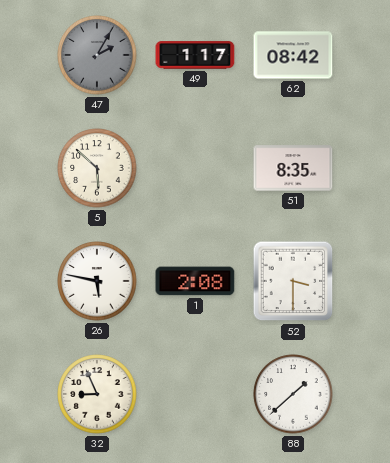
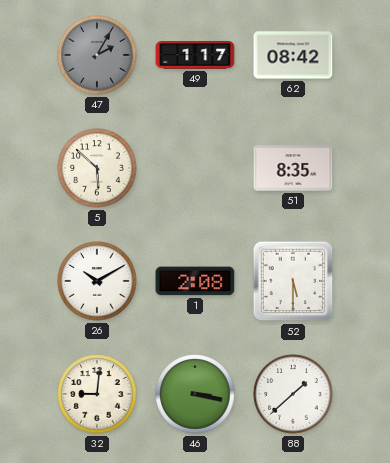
26: 5:47 -> 10:10 (97, 281)
52: 3:30 -> 5:30 (293, 281)
32: 8:56 -> 9:01 (97, 394)
46: none -> 3:17 (195, 394)
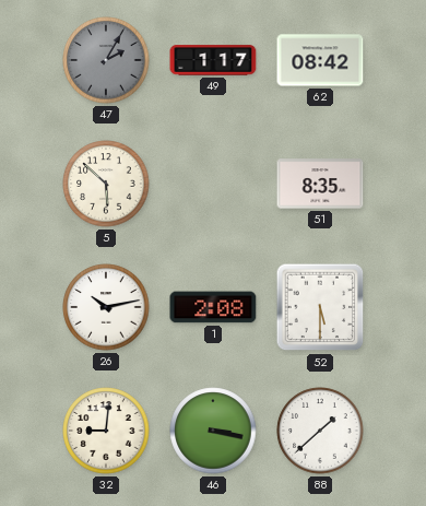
26: 10:10 -> 10:13 (106, 307)
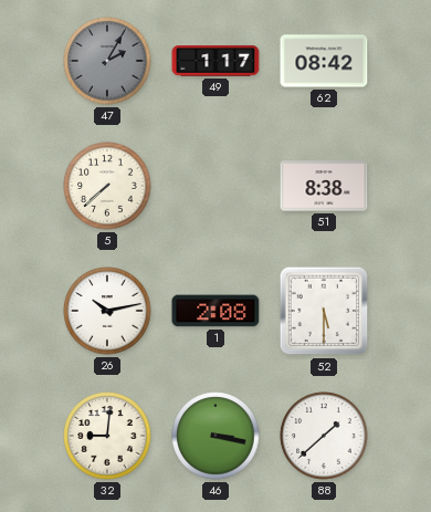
5: 5:52 -> 7:38 (107, 186)
51: 8:35 -> 8:38 (324, 186)
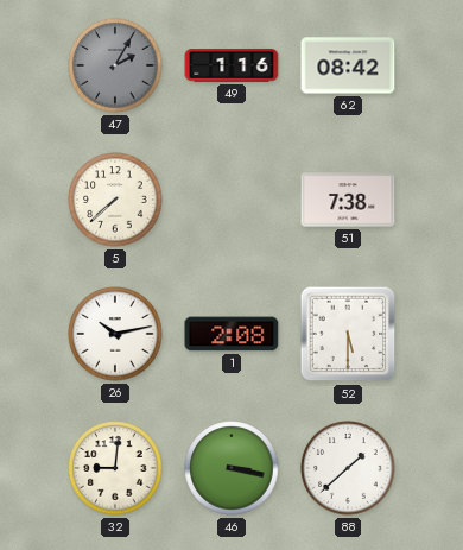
49: 1:17 -> 1:16 (231, 65)
51: 8:38 -> 7:38 (348, 200)
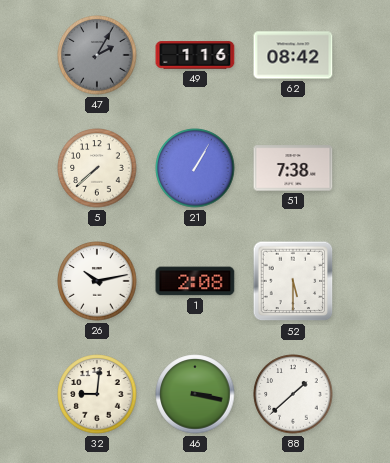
21: none -> 1:05 (195, 168)
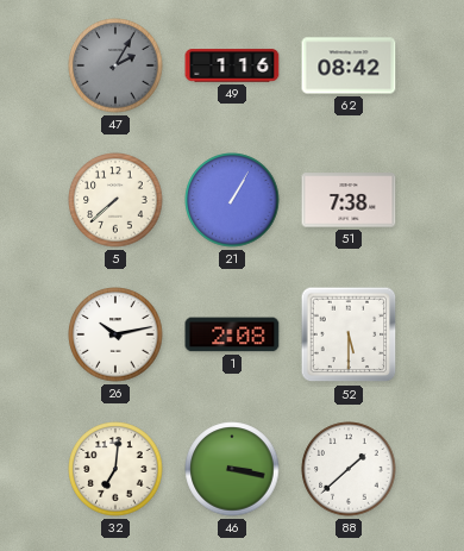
32: 9:01 -> 7:01 (115, 469)
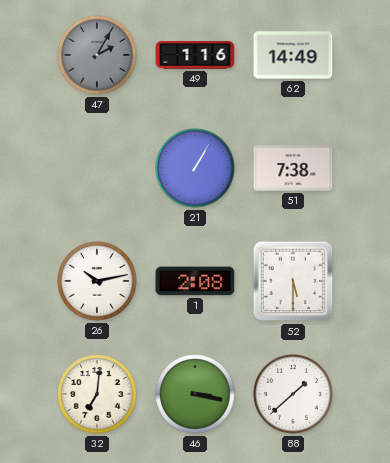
62: 08:42 -> 14:49 (293, 55)
5: 7:38 -> none (115, 200)
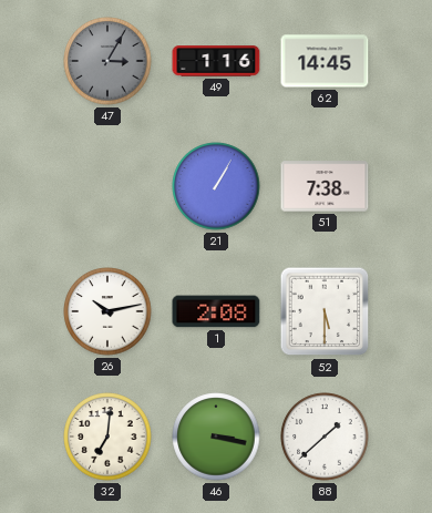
47: 2:05 -> 3:05 (107, 61)
62: 14:49 -> 14:45 (325, 61)
